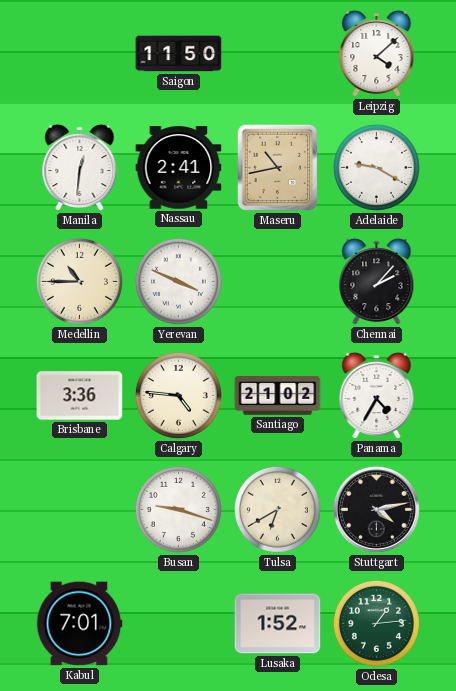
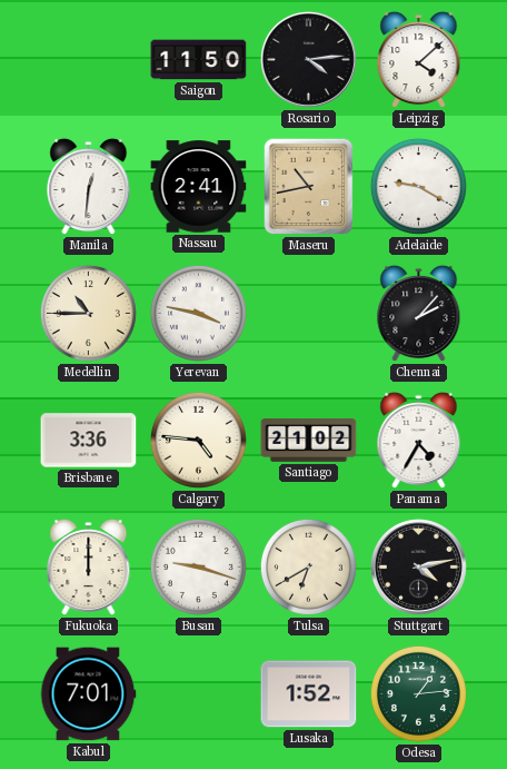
Rosario: none -> 4:14 (308, 59)
Yerevan: 3:49 -> 3:47 (198, 313)
Fukuoka: none -> 12:00 (89, 568)
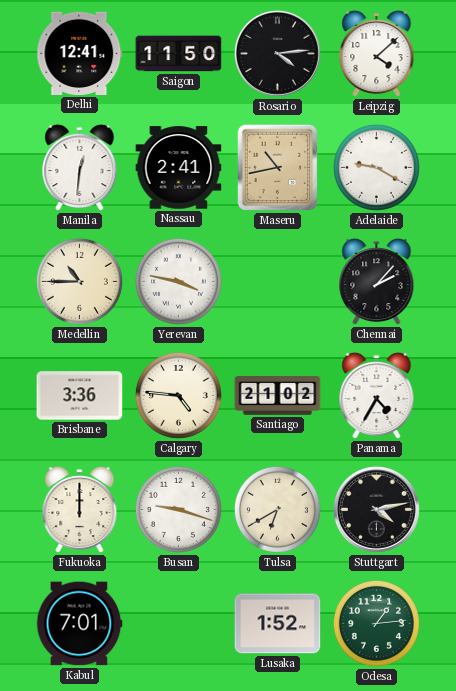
Delhi: none -> 12:41 (80, 53)
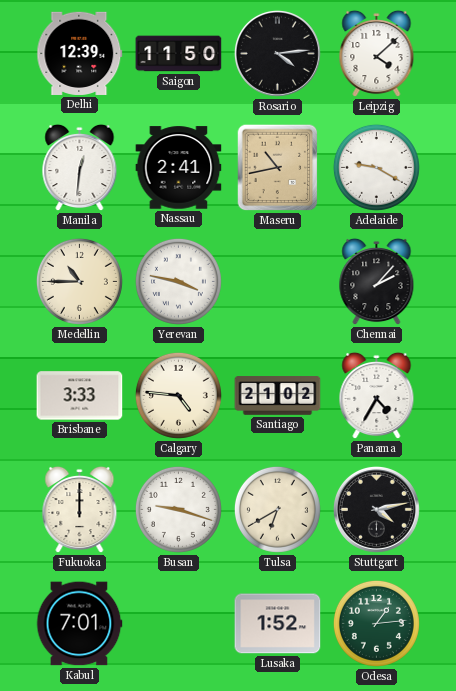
Delhi: 12:41 -> 12:39 (80, 53)
Brisbane: 3:36 -> 3:33 (80, 396)
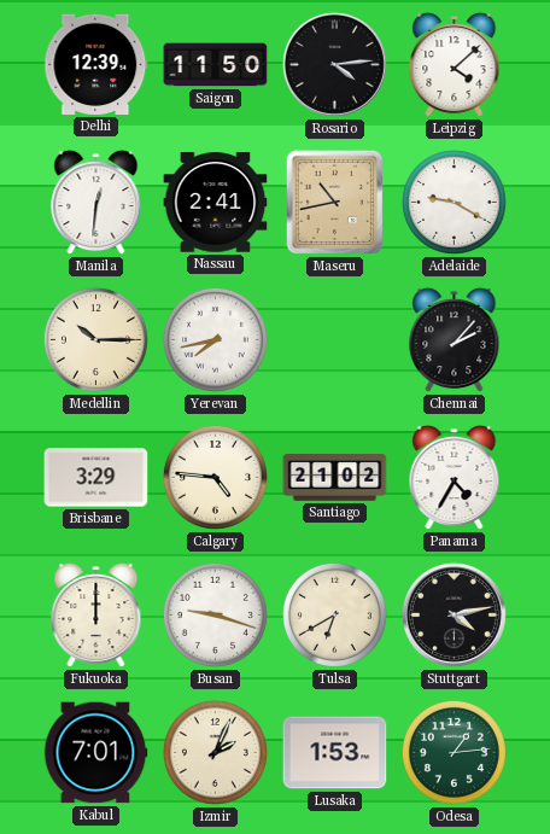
Medellin: 10:45 -> 10:15 (95, 339)
Yerevan: 3:47 -> 7:43 (215, 339)
Brisbane: 3:33 -> 3:29 (96, 478)
Izmir: none -> 2:04 (215, 752)
Lusaka: 1:52 -> 1:53 (335, 753)
